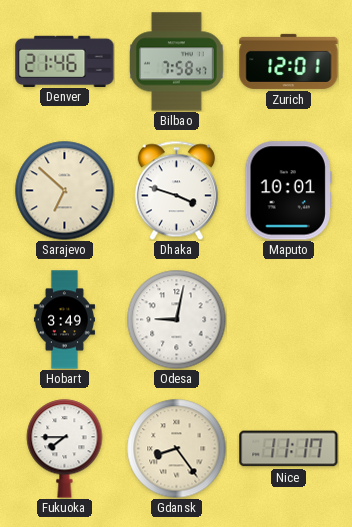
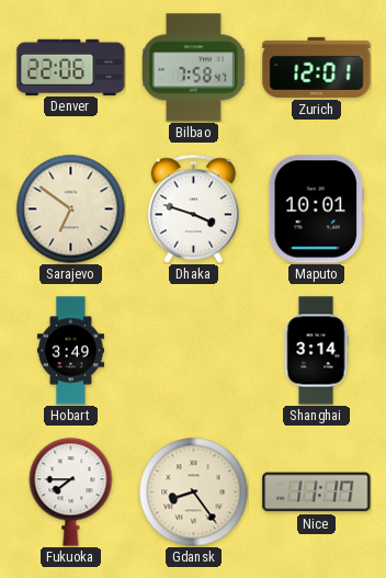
Denver: 21:46 -> 22:06 (71, 67)
Sarajevo: 6:52 -> 6:51 (71, 209)
Odesa: 9:02 -> none (177, 320)
Shanghai: none -> 3:14 (316, 351)
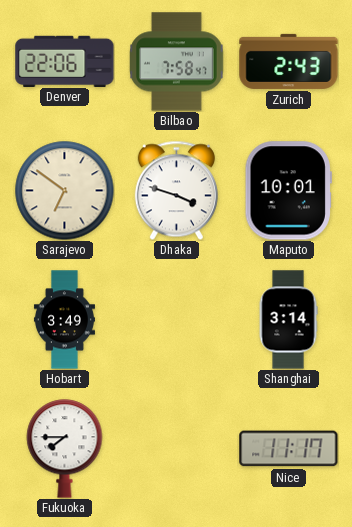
Zurich: 12:01 -> 2:43 (289, 61)
Gdansk: 8:24 -> none (194, 492)
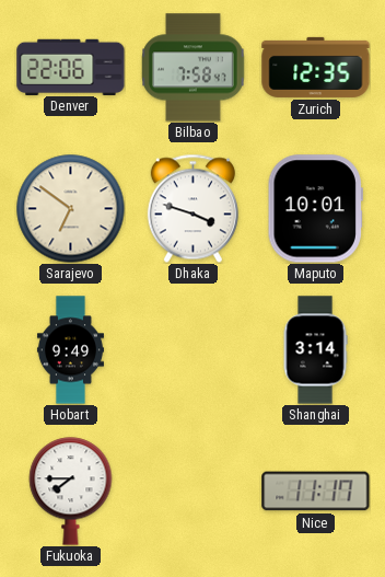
Zurich: 2:43 -> 12:35 (316, 67)
Hobart: 3:49 -> 9:49 (70, 350)
